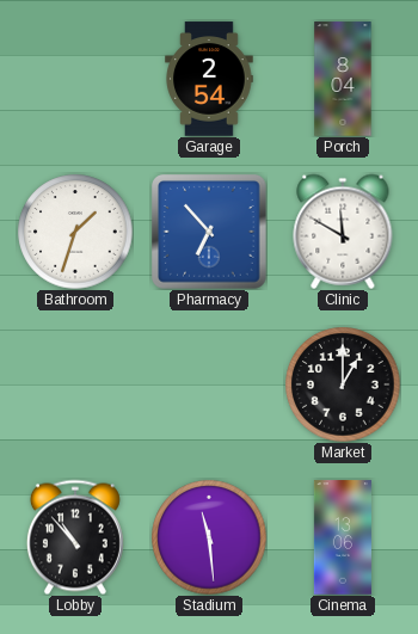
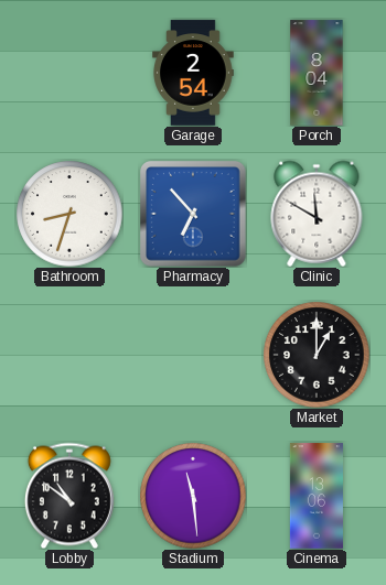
Bathroom: 1:33 -> 8:33 (69, 214)
Lobby: 10:53 -> 10:51 (69, 496)
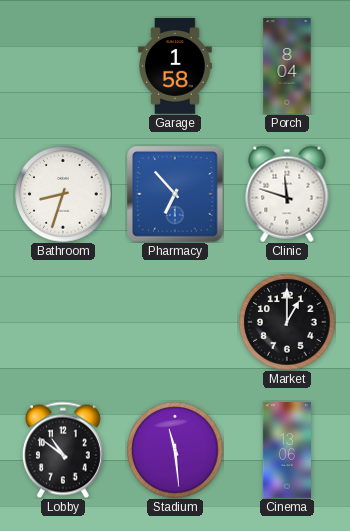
Garage: 2:54 -> 1:58 (175, 66)
Clinic: 11:50 -> 11:48 (287, 194)
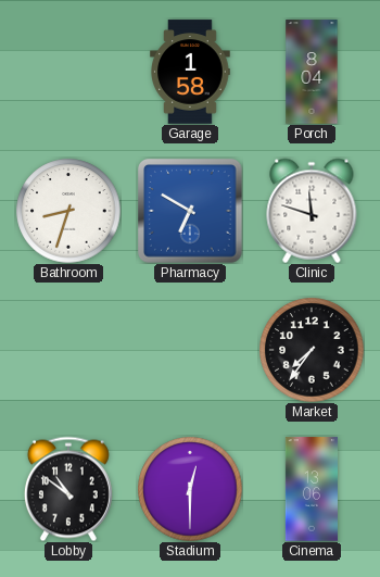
Pharmacy: 6:53 -> 6:50 (190, 211)
Market: 1:00 -> 7:36 (312, 350)
Stadium: 11:29 -> 12:30 (190, 489)
